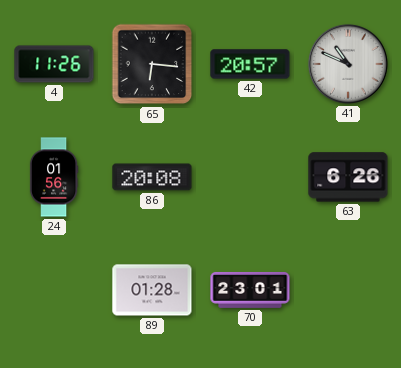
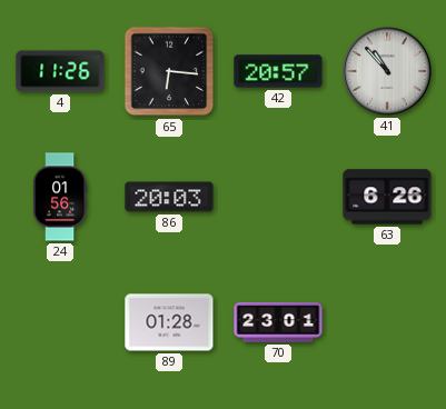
41: 10:49 -> 10:53 (387, 71)
86: 20:08 -> 20:03 (169, 197)
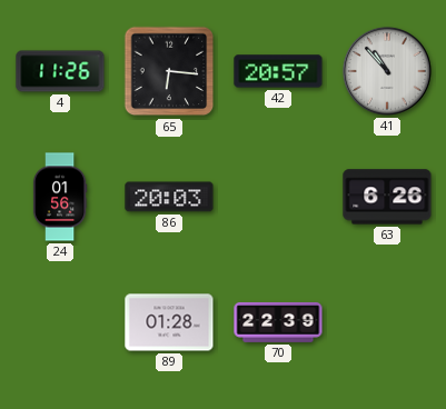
70: 23:01 -> 22:39 (278, 322)
